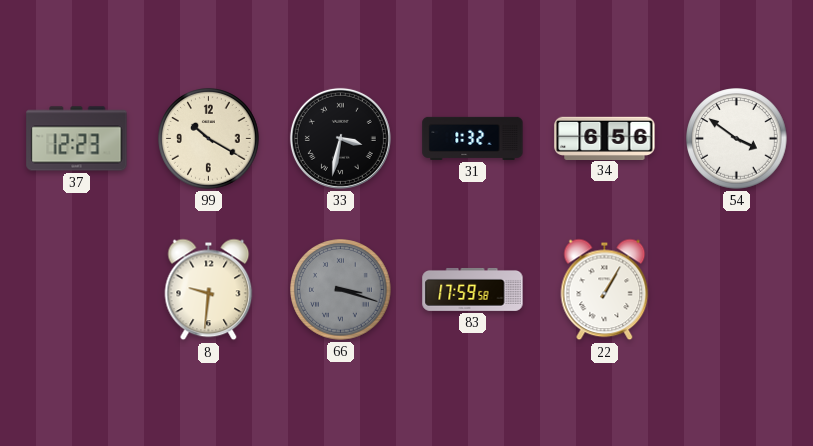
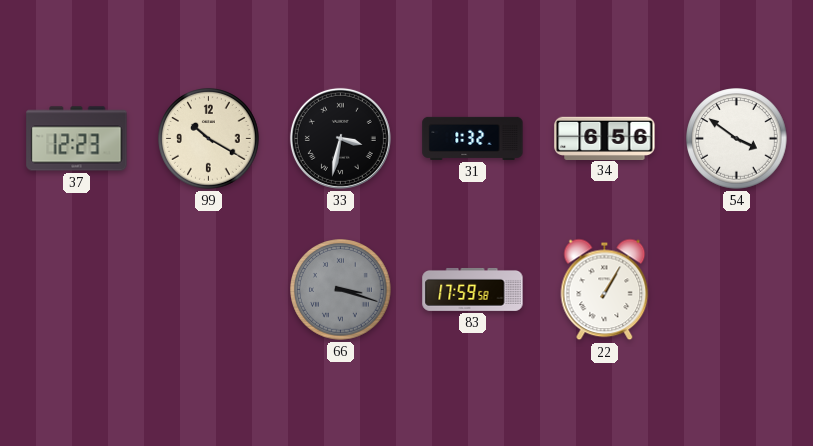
8: 9:31 -> none (209, 290)
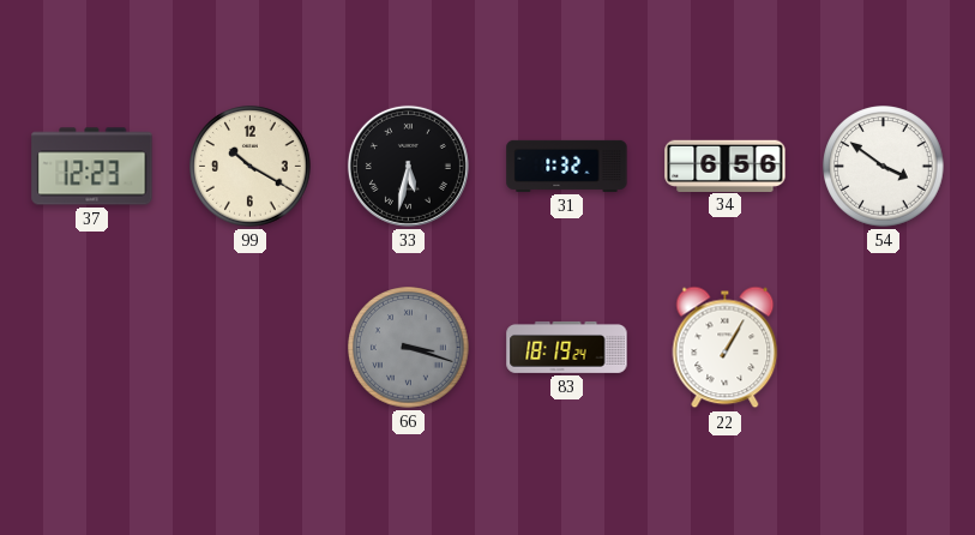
33: 3:32 -> 5:32 (408, 166)
83: 17:59 -> 18:19 (567, 347)
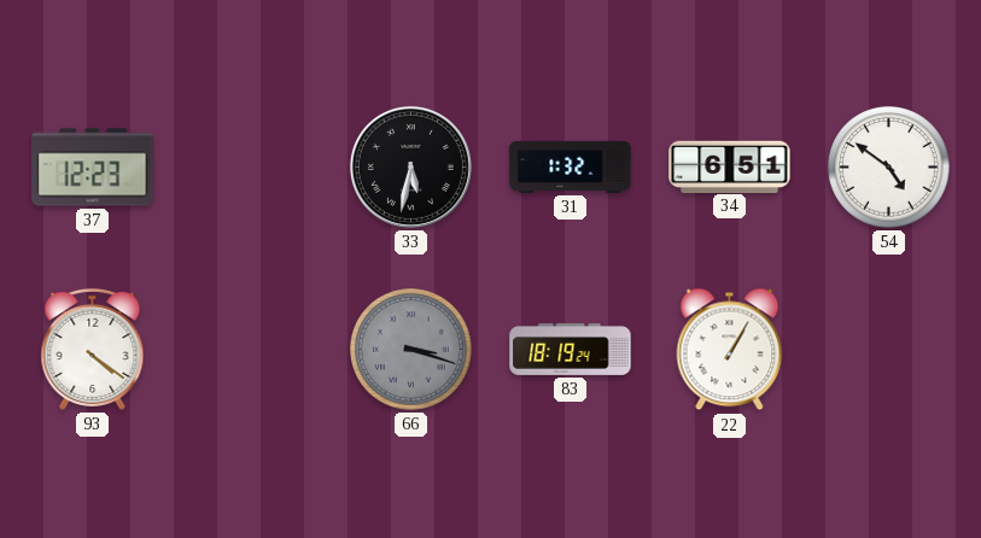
99: 10:20 -> none (251, 167)
34: 6:56 -> 6:51 (730, 166)
54: 3:51 -> 4:51 (889, 168)
93: none -> 4:21 (93, 349)
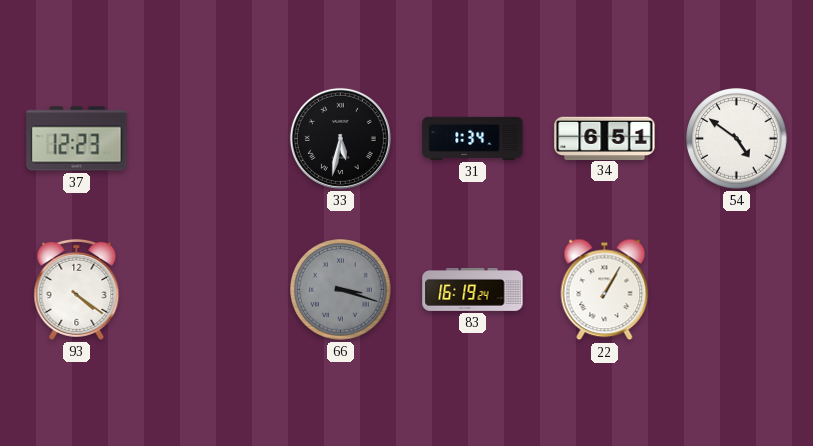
31: 1:32 -> 1:34 (473, 138)
83: 18:19 -> 16:19 (473, 289)
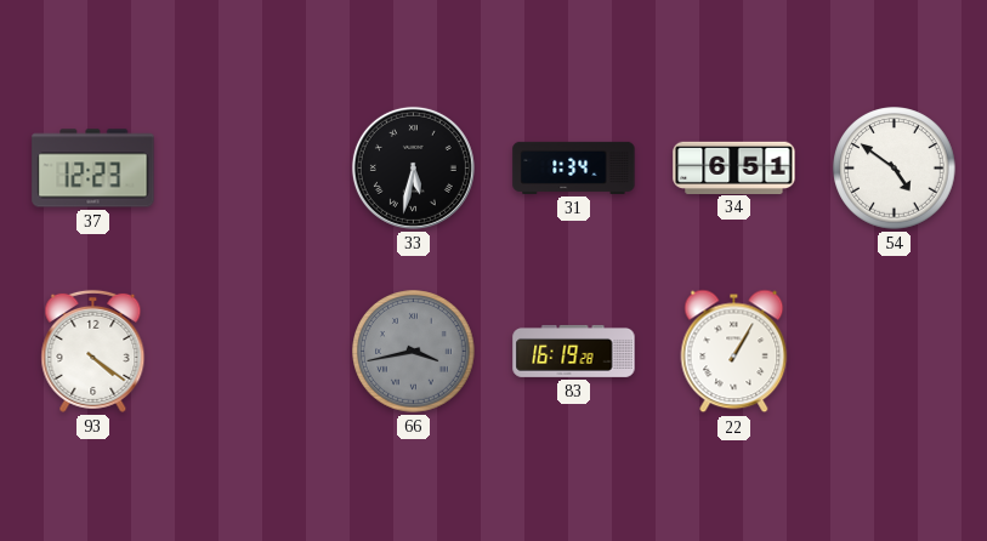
66: 3:18 -> 3:43 (414, 352)
83: 16:19:24 -> 16:19:28 (574, 351)
